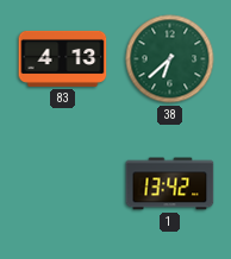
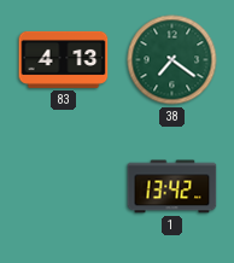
38: 6:38 -> 7:21 (172, 60)
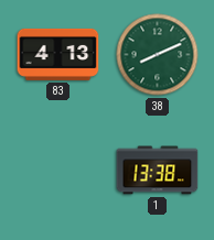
38: 7:21 -> 8:11 (158, 55)
1: 13:42 -> 13:38 (158, 171)
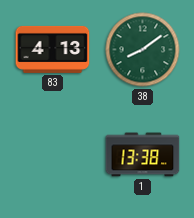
38: 8:11 -> 8:09 (143, 50)
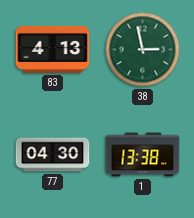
38: 8:09 -> 2:58 (143, 50)
77: none -> 04:30 (53, 155)
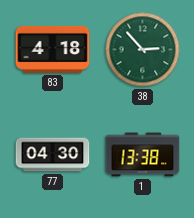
83: 4:13 -> 4:18 (53, 49)
38: 2:58 -> 2:53 (143, 50)
